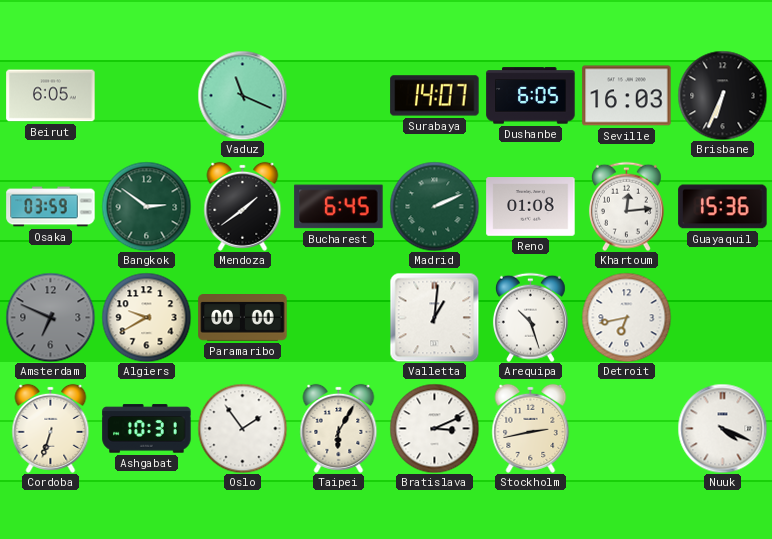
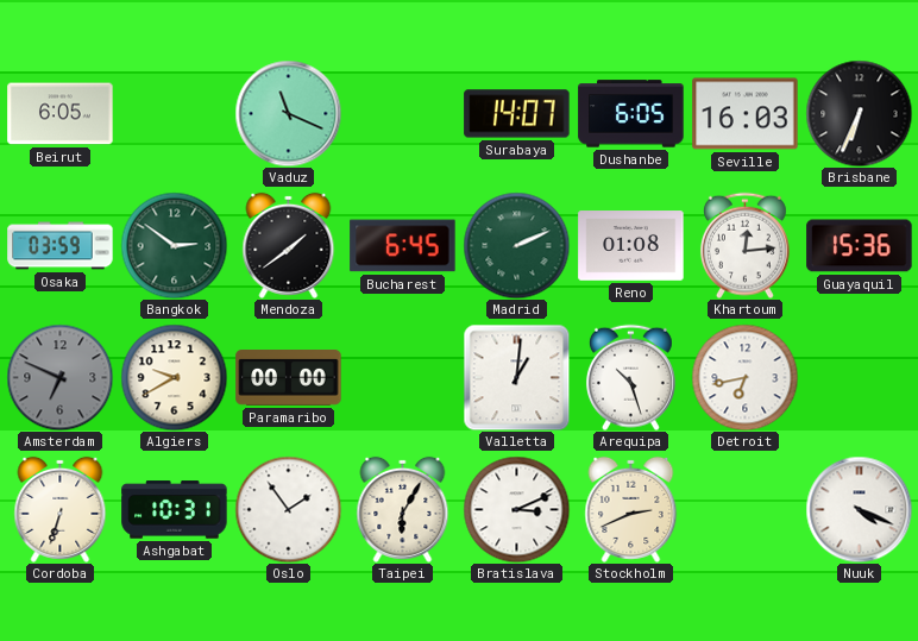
Stockholm: 2:43 -> 2:41 (631, 509)
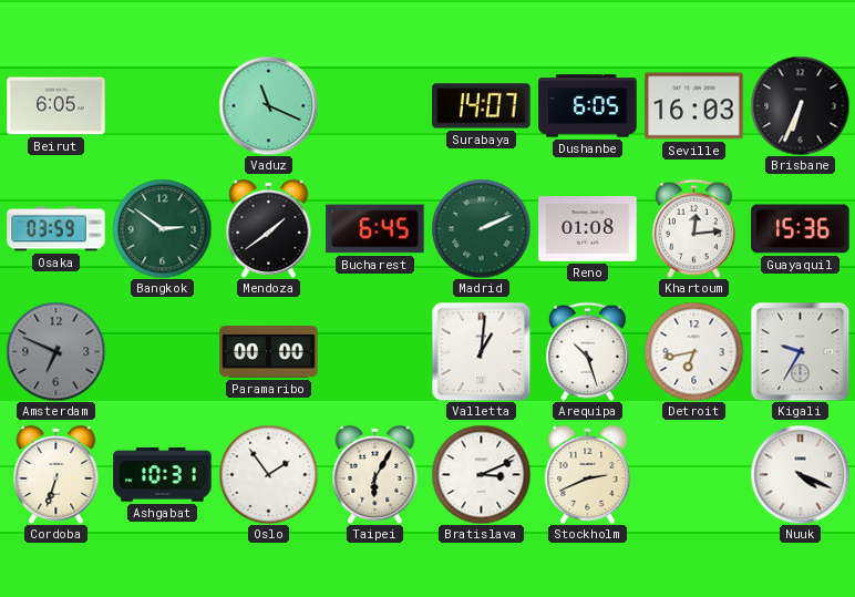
Algiers: 9:40 -> none (174, 377)
Kigali: none -> 9:35 (800, 351)
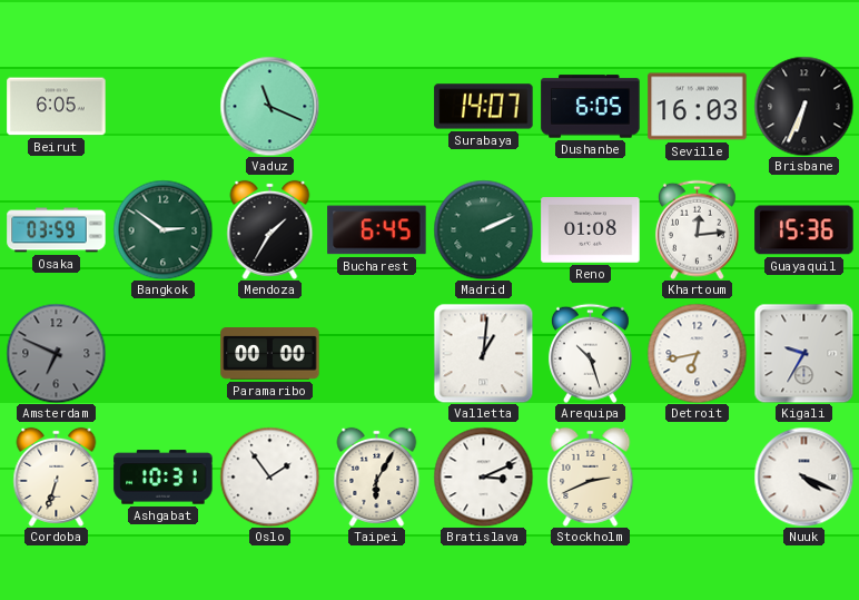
Mendoza: 1:39 -> 1:35 (270, 229)
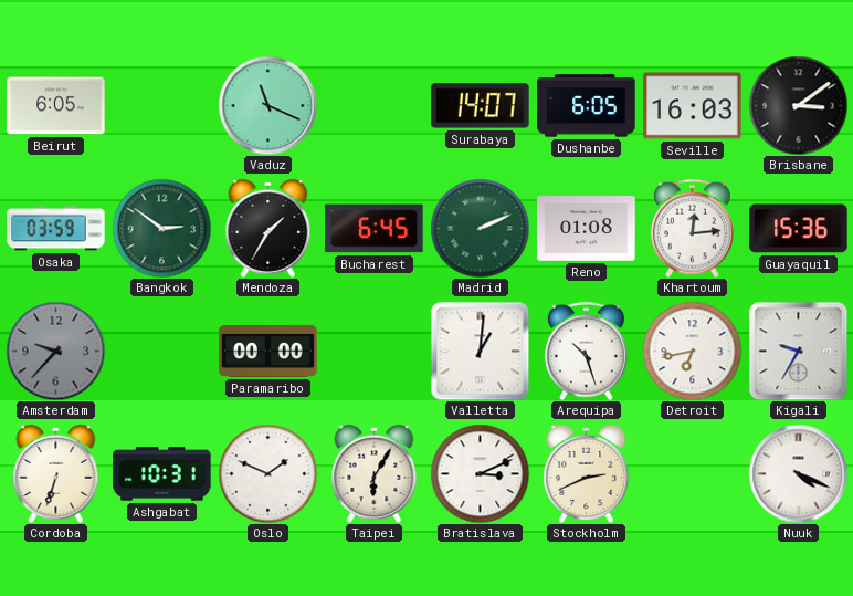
Brisbane: 6:34 -> 3:09 (798, 105)
Amsterdam: 6:49 -> 9:37 (55, 351)
Oslo: 1:54 -> 1:49 (267, 473)
